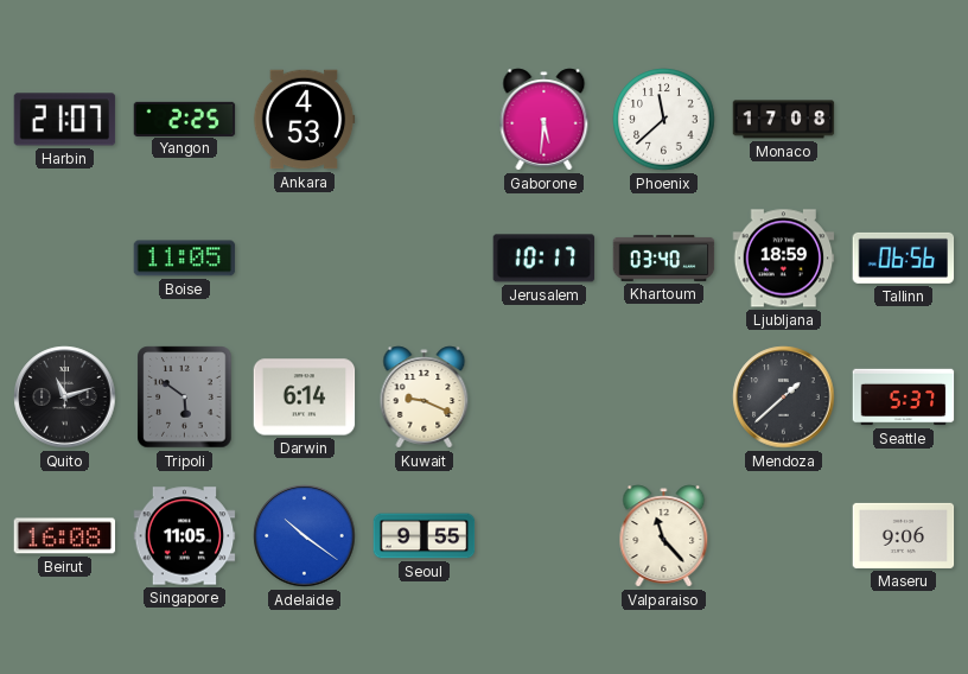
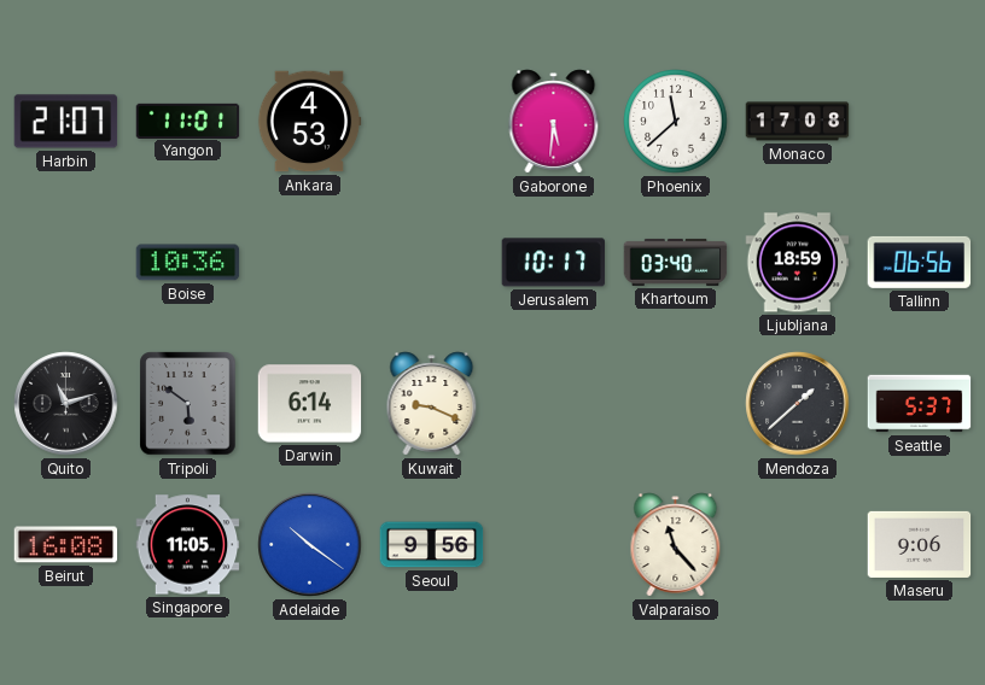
Yangon: 2:25 -> 11:01 (188, 121)
Boise: 11:05 -> 10:36 (188, 263)
Seoul: 9:55 -> 9:56 (432, 545)
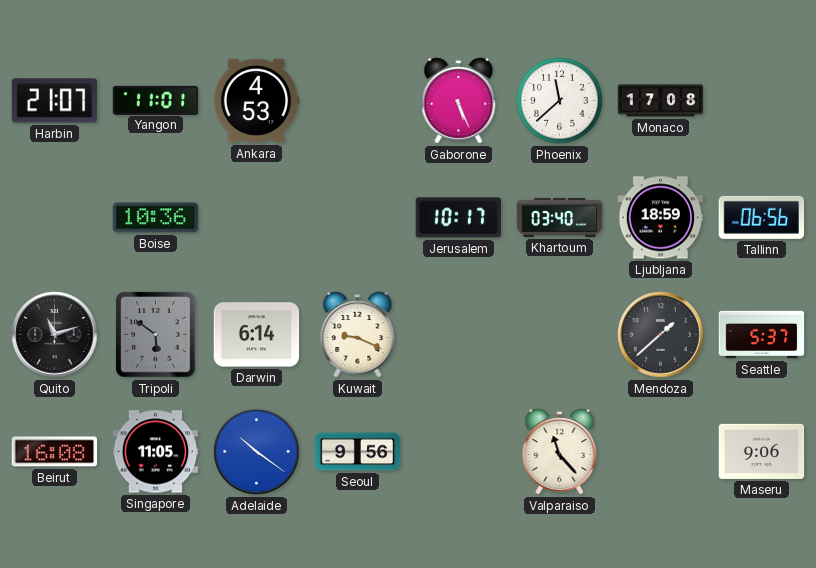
Gaborone: 5:31 -> 5:26 (459, 101)
